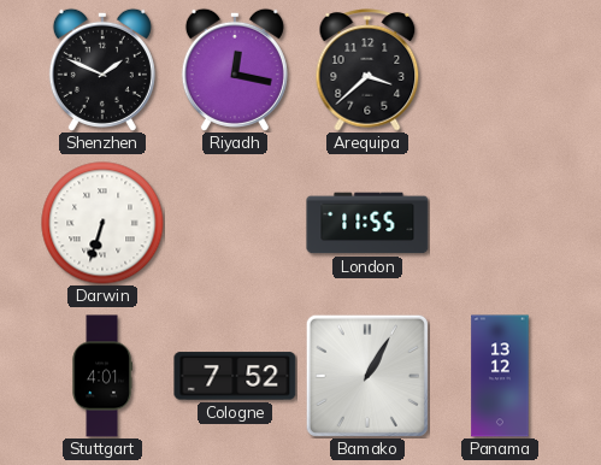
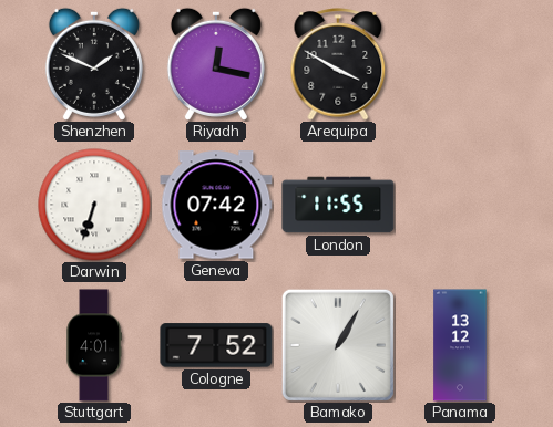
Arequipa: 3:38 -> 3:50 (338, 64)
Geneva: none -> 07:42 (216, 205)
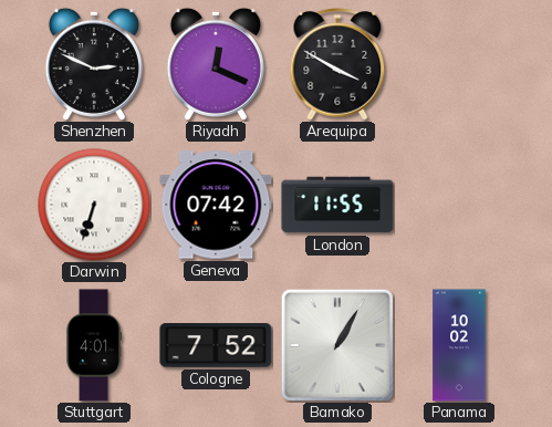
Shenzhen: 1:49 -> 2:49 (94, 64)
Riyadh: 12:17 -> 12:19 (216, 64)
Panama: 13:12 -> 10:02 (459, 345)
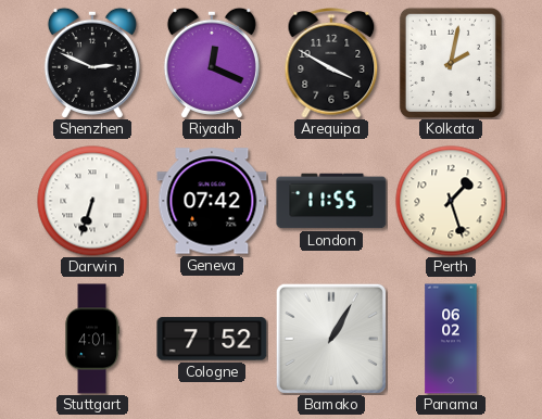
Kolkata: none -> 2:02 (451, 63)
Perth: none -> 1:27 (451, 201)
Panama: 10:02 -> 06:02 (451, 339)
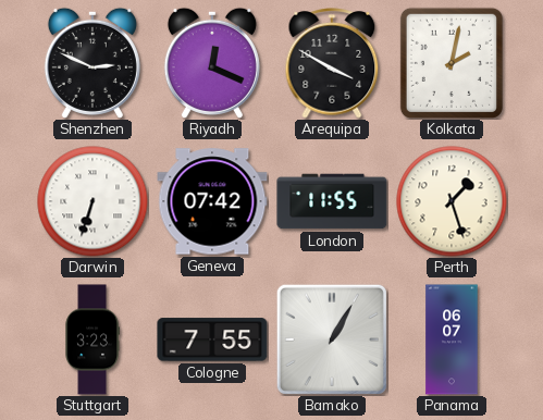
Stuttgart: 4:01 -> 3:23 (92, 339)
Cologne: 7:52 -> 7:55 (212, 339)
Panama: 06:02 -> 06:07 (452, 339)
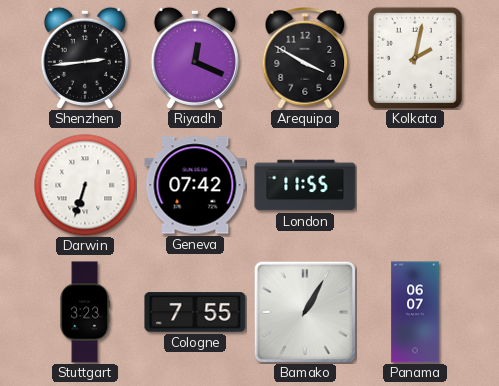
Shenzhen: 2:49 -> 2:44 (85, 58)
Perth: 1:27 -> none (452, 201)
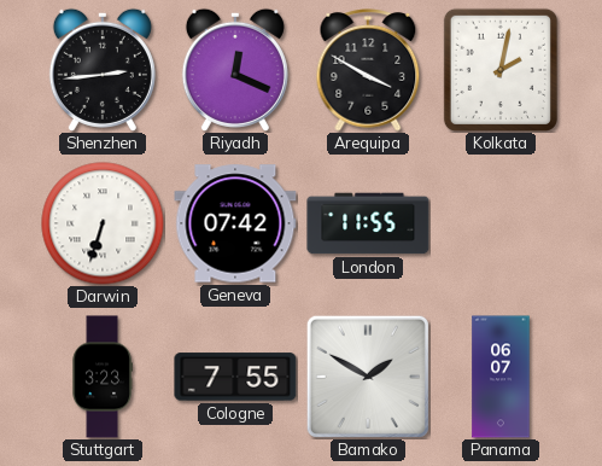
Bamako: 1:05 -> 1:50 (368, 377)
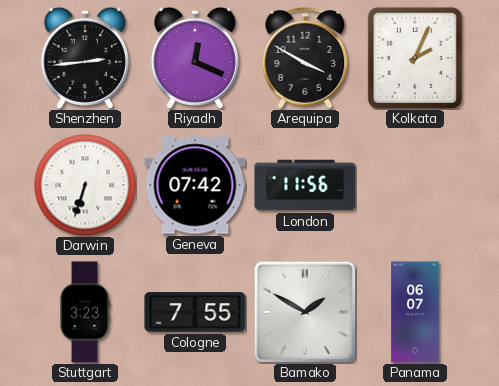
Kolkata: 2:02 -> 2:04 (415, 58)
London: 11:55 -> 11:56 (305, 185)
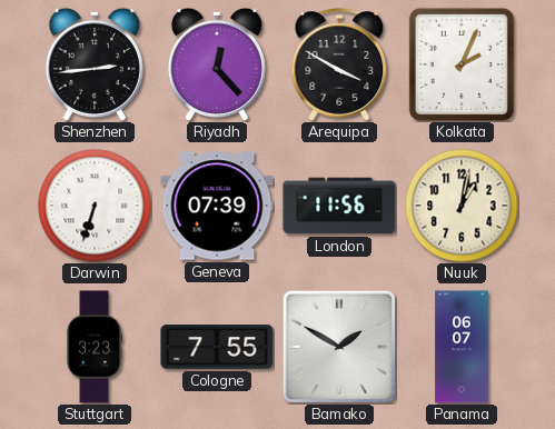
Riyadh: 12:19 -> 12:23 (217, 64)
Geneva: 07:42 -> 07:39 (217, 206)
Nuuk: none -> 1:02 (462, 206)
